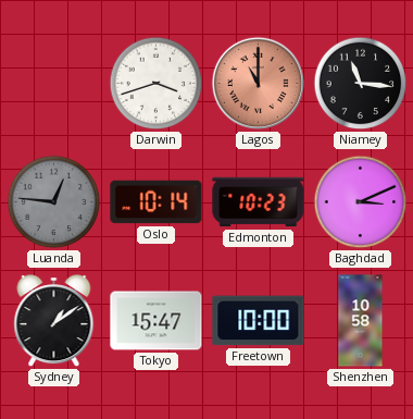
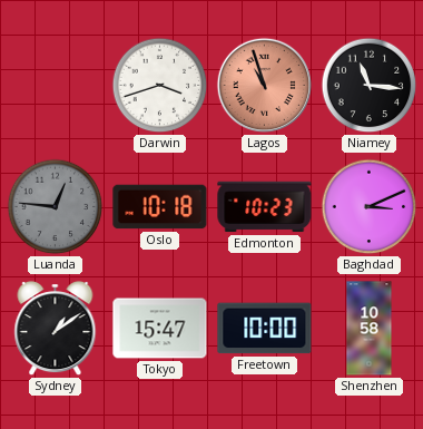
Lagos: 11:00 -> 10:57 (265, 86)
Oslo: 10:14 -> 10:18 (160, 207)
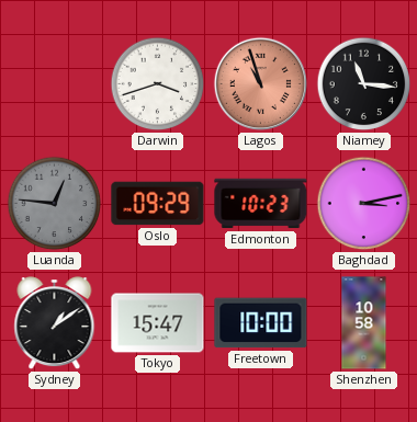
Oslo: 10:18 -> 09:29 (158, 204)
Baghdad: 3:11 -> 3:13 (364, 204)
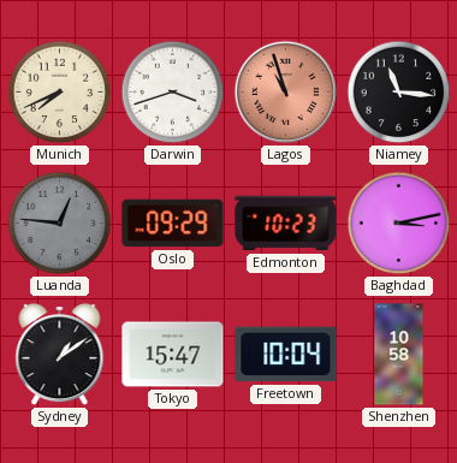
Munich: none -> 7:41 (60, 93)
Freetown: 10:00 -> 10:04 (286, 355)
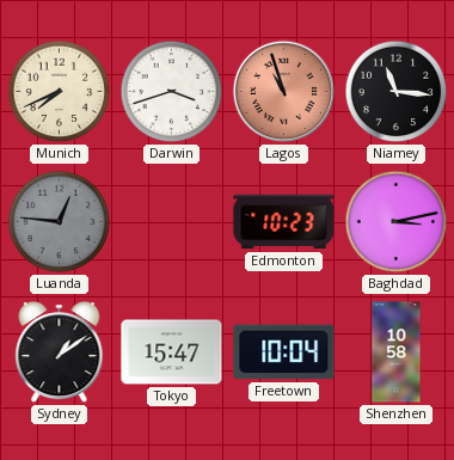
Oslo: 09:29 -> none (173, 224)
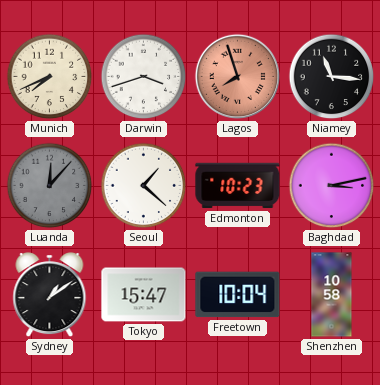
Lagos: 10:57 -> 7:57 (238, 77)
Luanda: 12:46 -> 12:07 (50, 186)
Seoul: none -> 1:22 (144, 186)
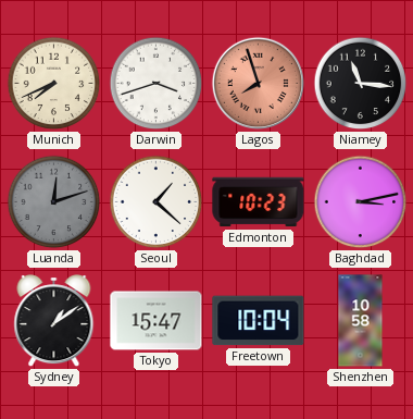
Luanda: 12:07 -> 12:12 (54, 202)
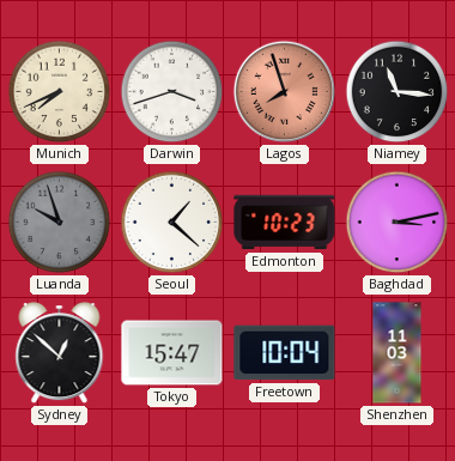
Luanda: 12:12 -> 9:57 (60, 223)
Sydney: 1:09 -> 12:52 (60, 353)
Shenzhen: 10:58 -> 11:03 (398, 353)
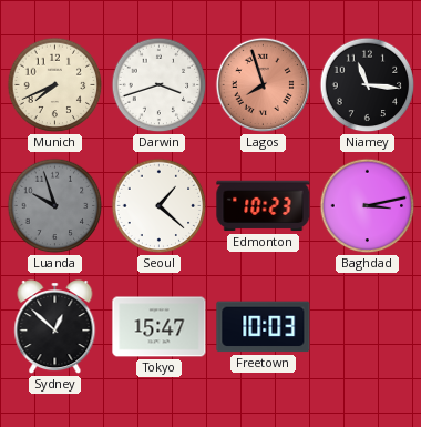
Freetown: 10:04 -> 10:03 (264, 327)
Shenzhen: 11:03 -> none (398, 353)
